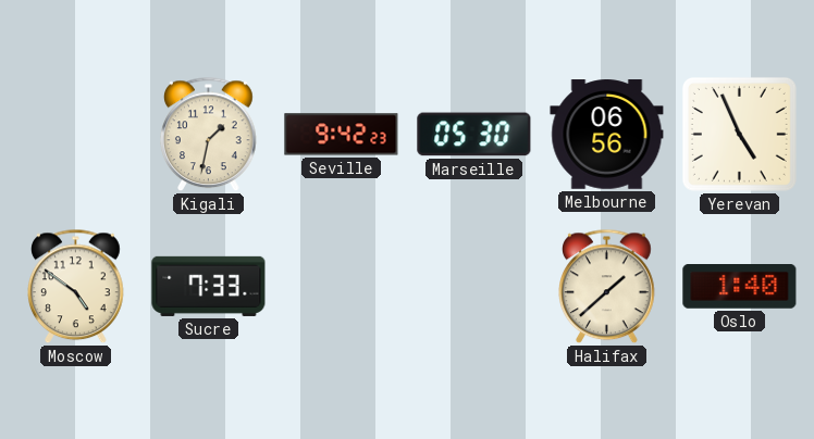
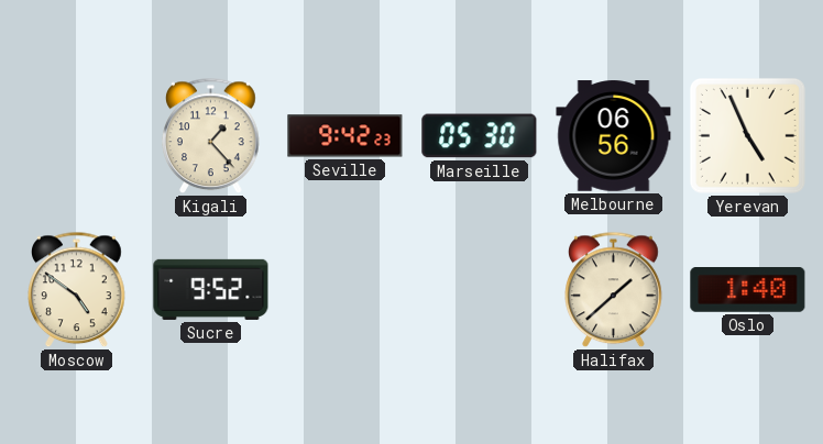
Kigali: 1:32 -> 1:23 (211, 136)
Sucre: 7:33 -> 9:52 (211, 289)
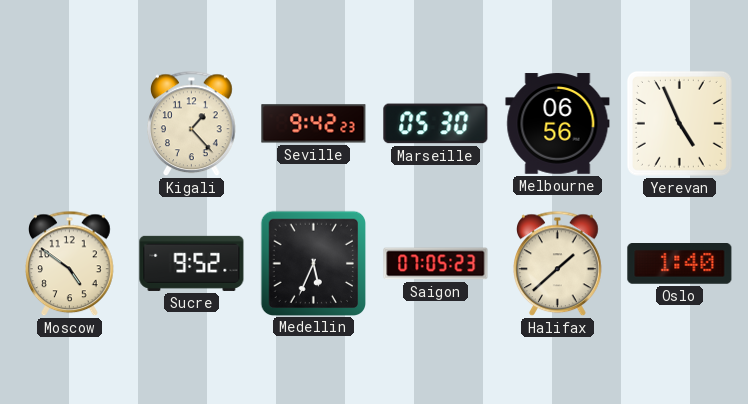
Medellin: none -> 5:34 (313, 263)
Saigon: none -> 07:05 (436, 264)
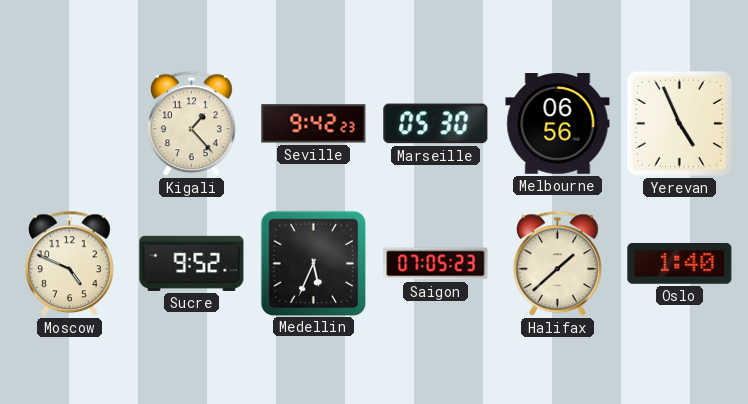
Moscow: 4:51 -> 4:49 (70, 264)
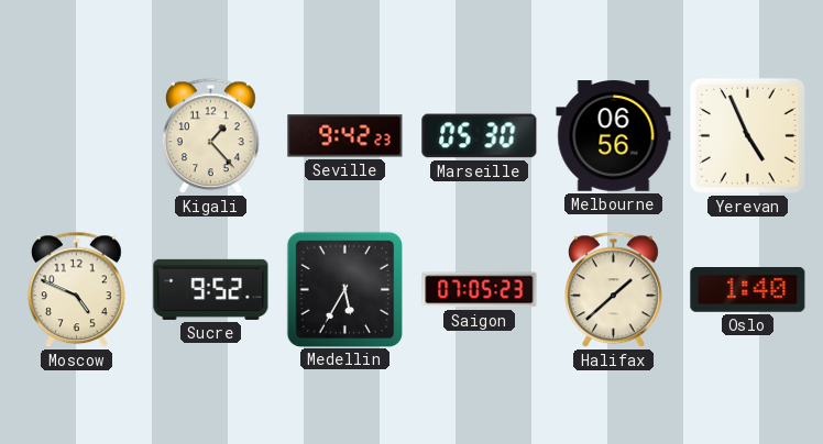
Medellin: 5:34 -> 5:35 (344, 289)
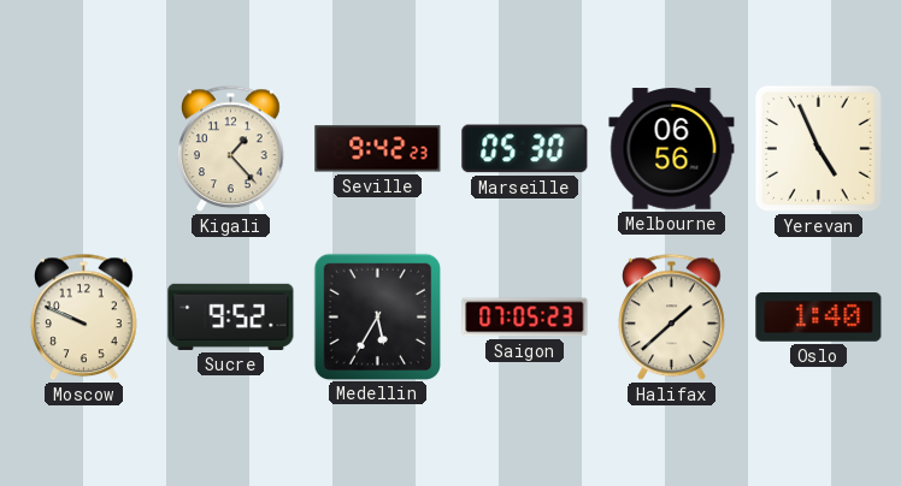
Moscow: 4:49 -> 9:49 (84, 318)
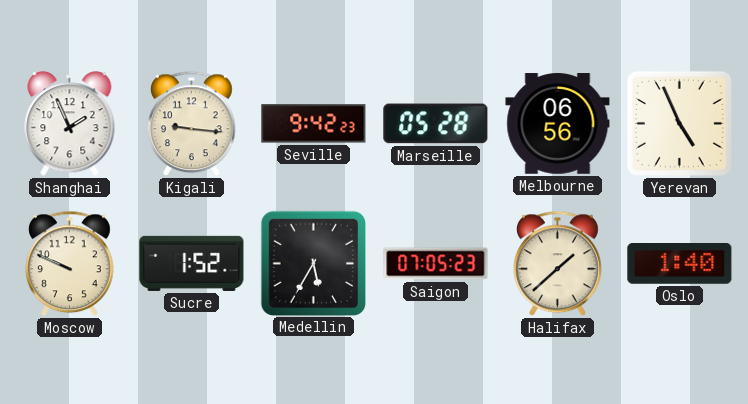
Shanghai: none -> 1:56 (70, 124)
Kigali: 1:23 -> 9:16 (192, 124)
Marseille: 05:30 -> 05:28 (436, 124)
Sucre: 9:52 -> 1:52 (192, 263)
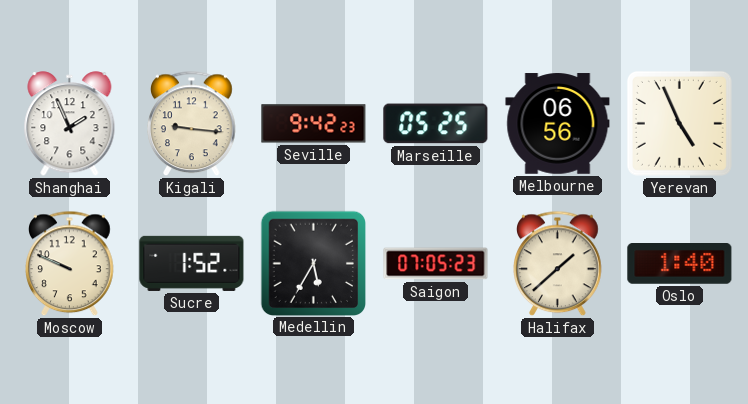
Marseille: 05:28 -> 05:25 (436, 124)
